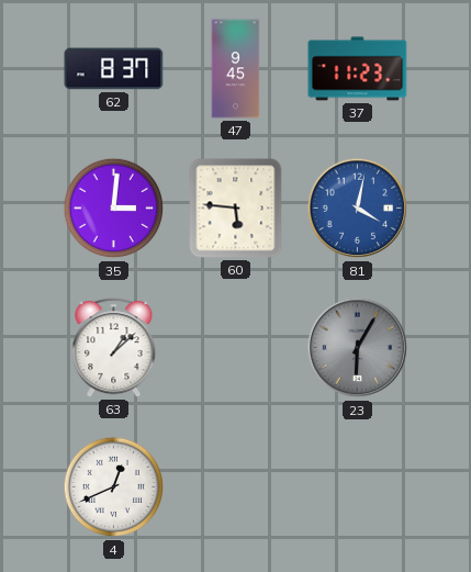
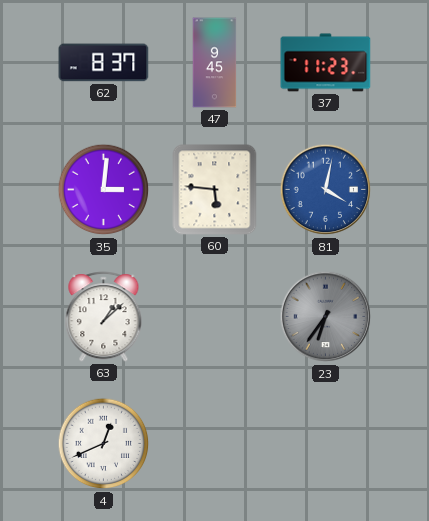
23: 6:05 -> 6:36 (326, 317)
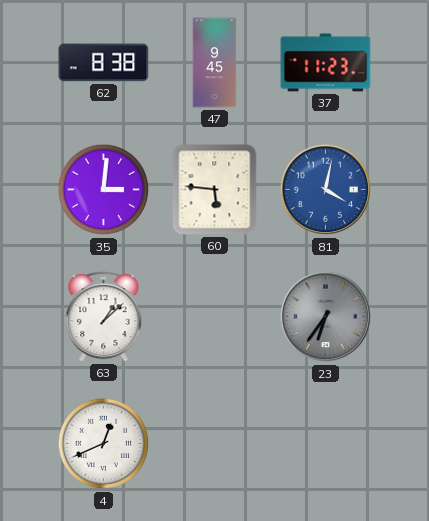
62: 8:37 -> 8:38 (104, 63)
